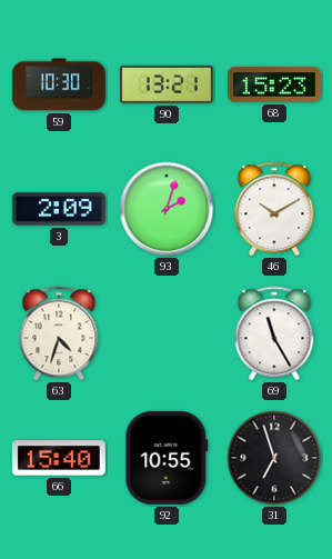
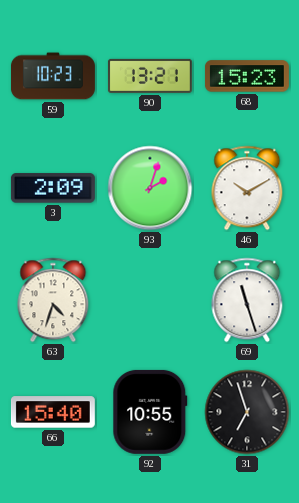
59: 10:30 -> 10:23 (53, 76)
69: 11:25 -> 11:27 (247, 300)
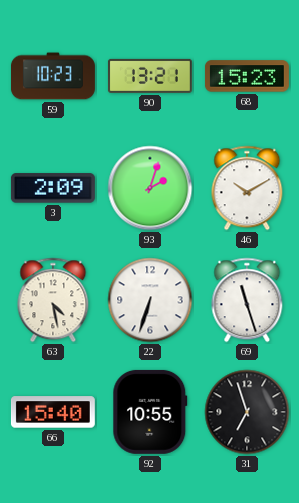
63: 4:33 -> 4:28 (53, 300)
22: none -> 6:33 (150, 300)
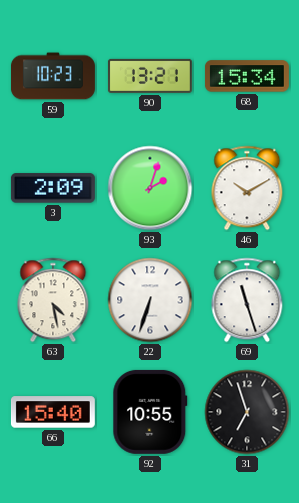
68: 15:23 -> 15:34 (247, 76)
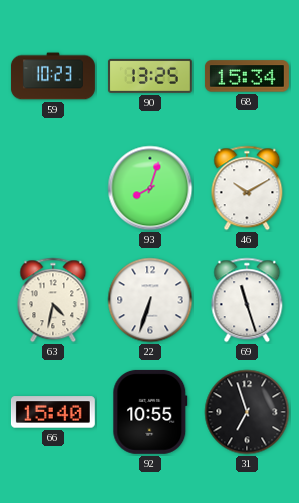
90: 13:21 -> 13:25 (150, 76)
3: 2:09 -> none (53, 188)
93: 2:03 -> 8:03 (150, 188)
63: 4:28 -> 4:32 (53, 300)
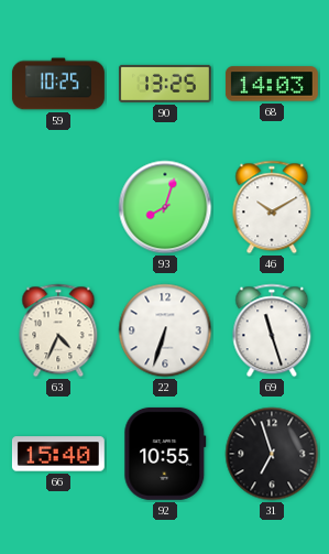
59: 10:23 -> 10:25 (58, 84)
68: 15:34 -> 14:03 (272, 84)
63: 4:32 -> 4:34 (58, 330)
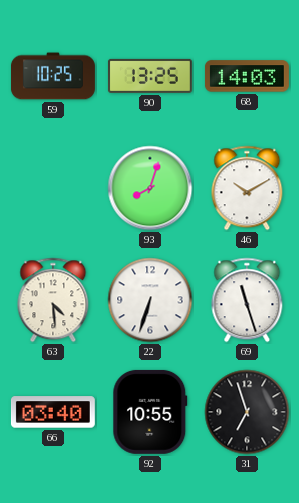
63: 4:34 -> 4:29 (53, 300)
66: 15:40 -> 03:40 (53, 412)
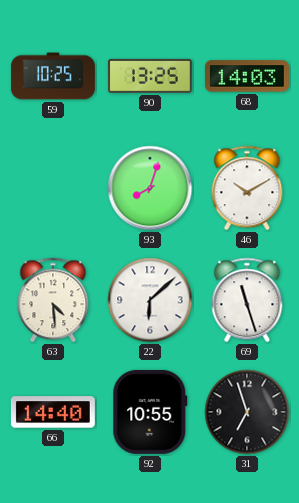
22: 6:33 -> 6:08 (150, 300)
66: 03:40 -> 14:40 (53, 412)
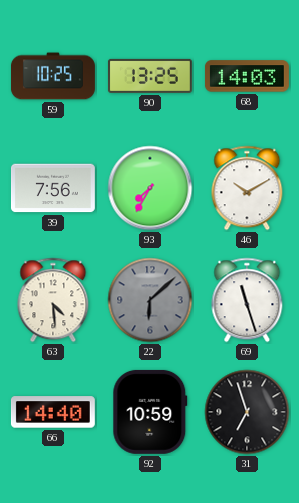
39: none -> 7:56 (53, 188)
93: 8:03 -> 7:35 (150, 188)
22 dial: white -> grey (150, 300)
92: 10:55 -> 10:59 (150, 412)
